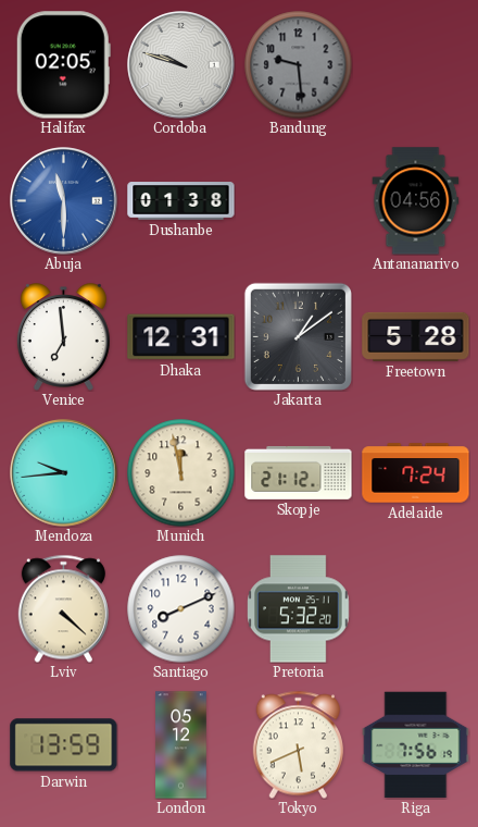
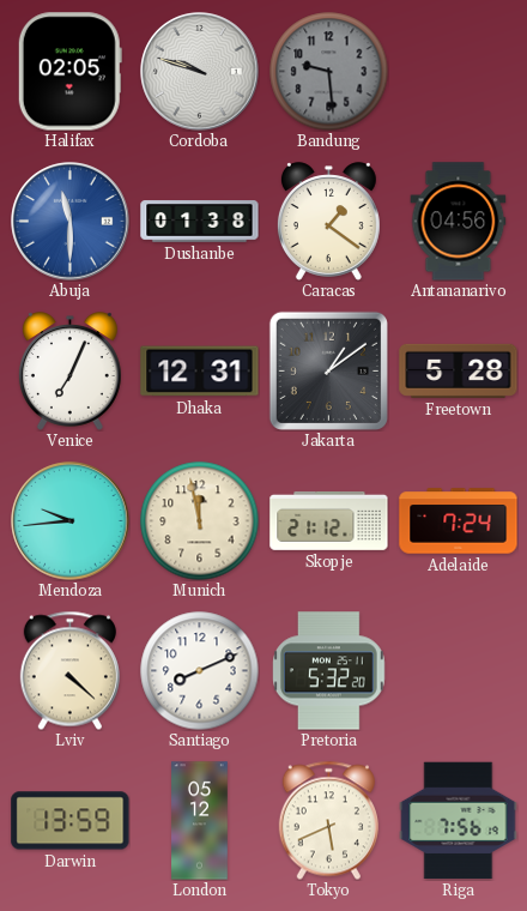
Caracas: none -> 1:21 (328, 222)
Venice: 6:59 -> 7:04 (69, 372)
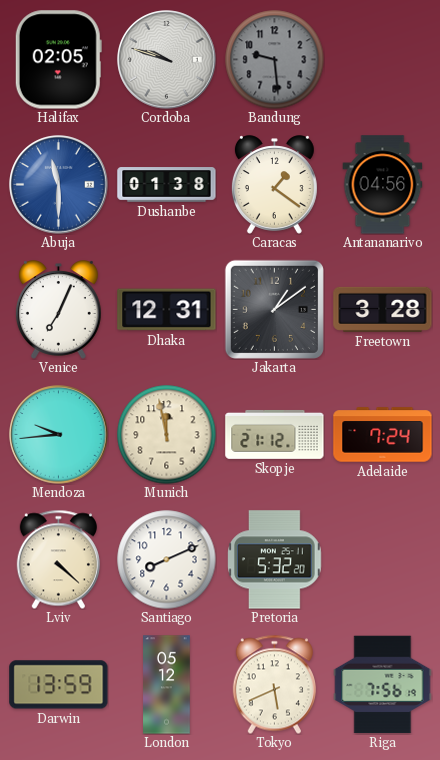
Freetown: 5:28 -> 3:28 (383, 309)
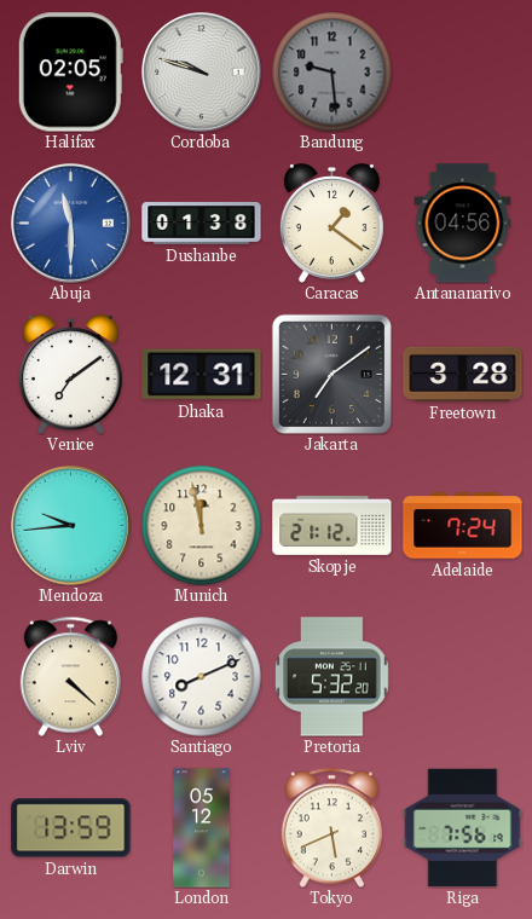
Venice: 7:04 -> 7:09 (70, 375)
Jakarta: 1:09 -> 7:09 (331, 374)
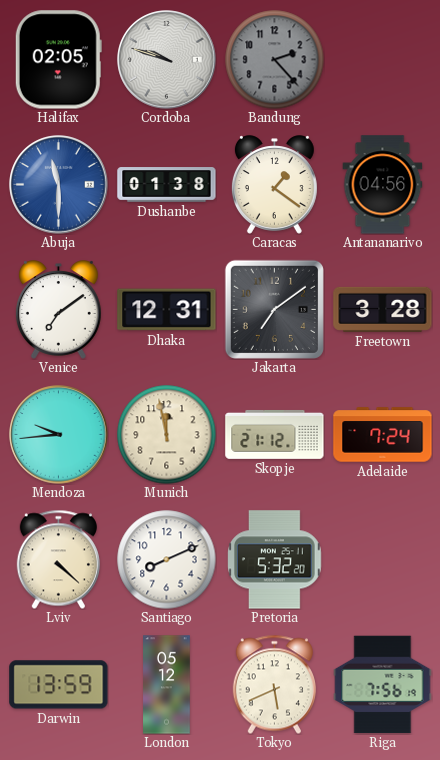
Bandung: 9:29 -> 2:23 (275, 60)
